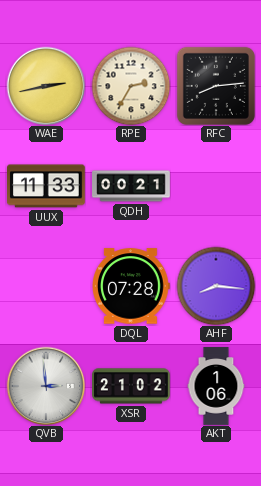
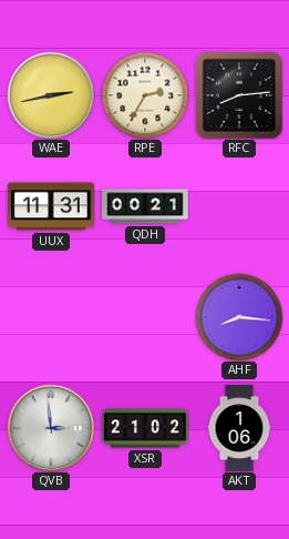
UUX: 11:33 -> 11:31 (51, 206)
DQL: 07:28 -> none (131, 286)
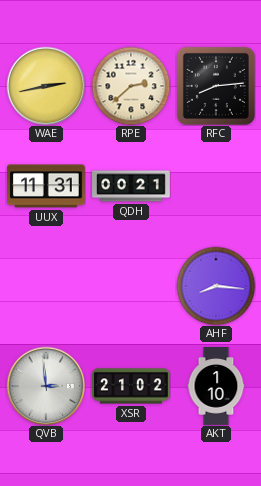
RPE: 2:35 -> 2:38 (131, 86)
AKT: 1:06 -> 1:10 (216, 386)
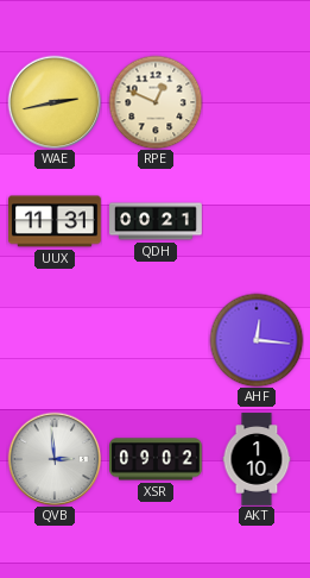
RPE: 2:38 -> 12:49 (156, 102)
RFC: 8:14 -> none (216, 86)
AHF: 8:16 -> 12:16 (257, 340)
XSR: 21:02 -> 09:02 (156, 459)
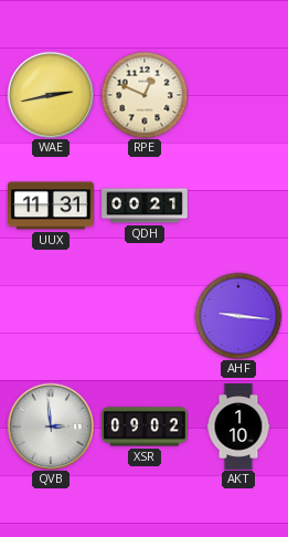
AHF: 12:16 -> 9:16 (238, 316)
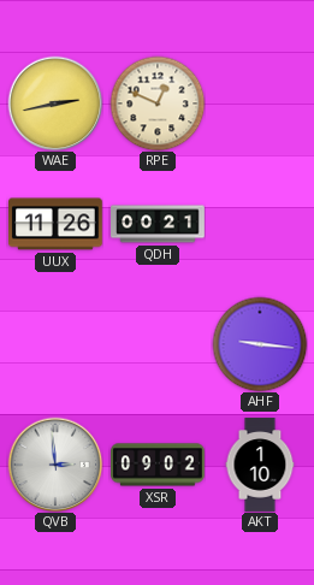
UUX: 11:31 -> 11:26 (55, 224)
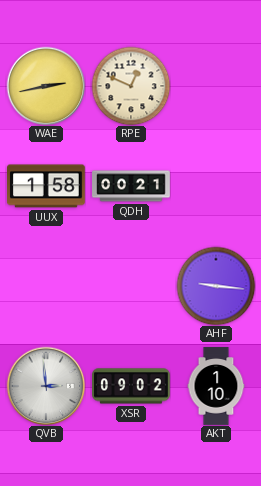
UUX: 11:26 -> 1:58 (46, 186)
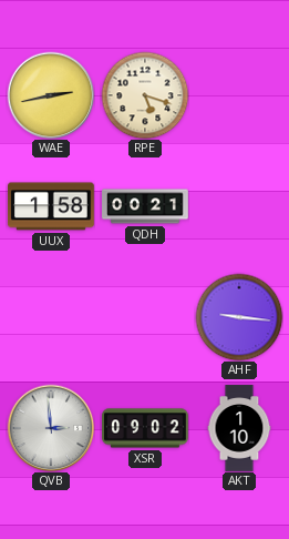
RPE: 12:49 -> 5:18 (145, 95)
